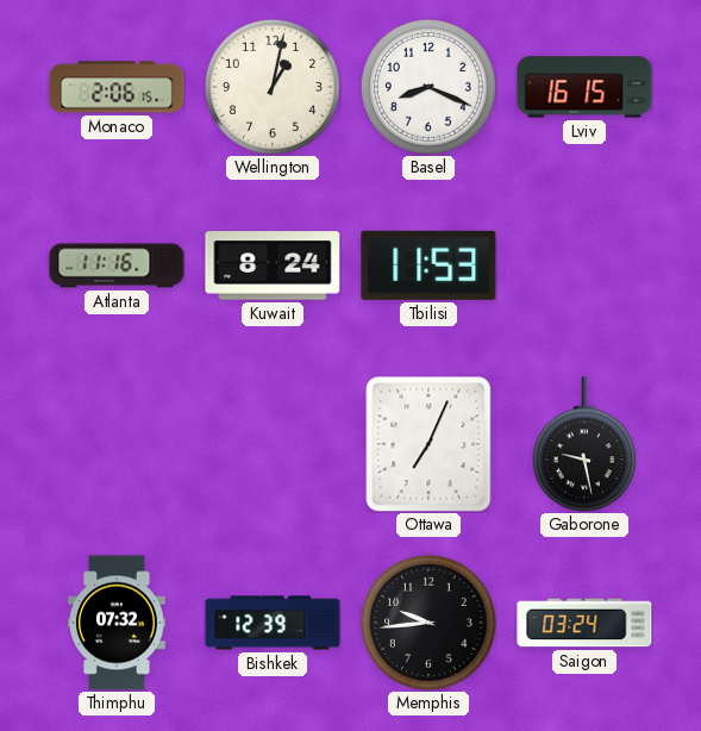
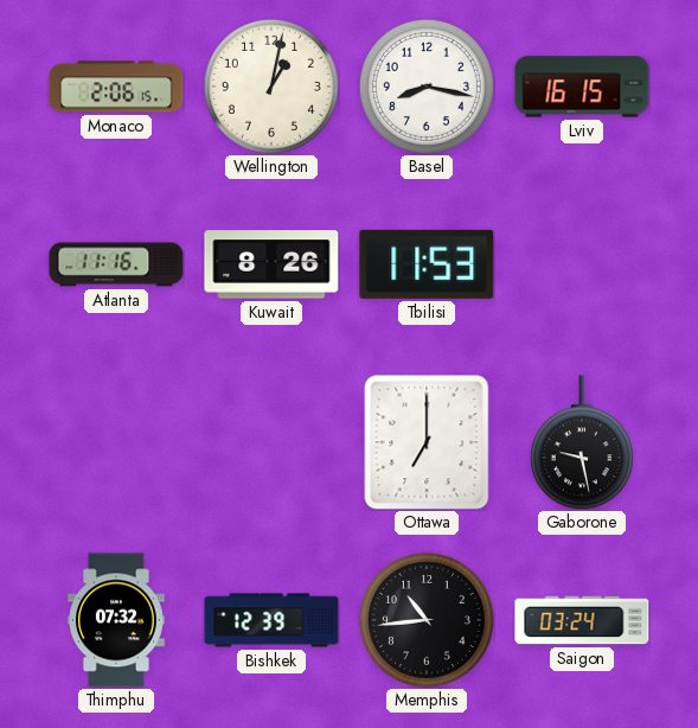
Basel: 8:19 -> 8:17 (427, 87)
Kuwait: 8:24 -> 8:26 (271, 264)
Ottawa: 7:04 -> 7:00 (427, 442)
Memphis: 9:44 -> 10:44 (427, 620)
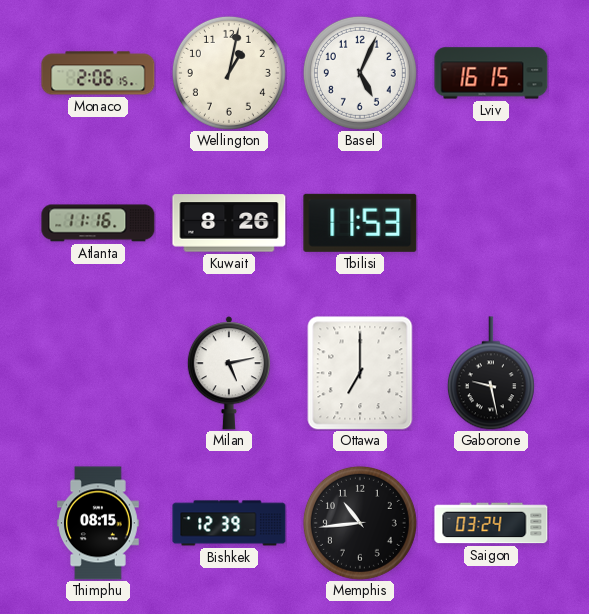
Basel: 8:17 -> 5:04 (360, 73)
Milan: none -> 5:13 (229, 373)
Thimphu: 07:32 -> 08:15 (99, 523)
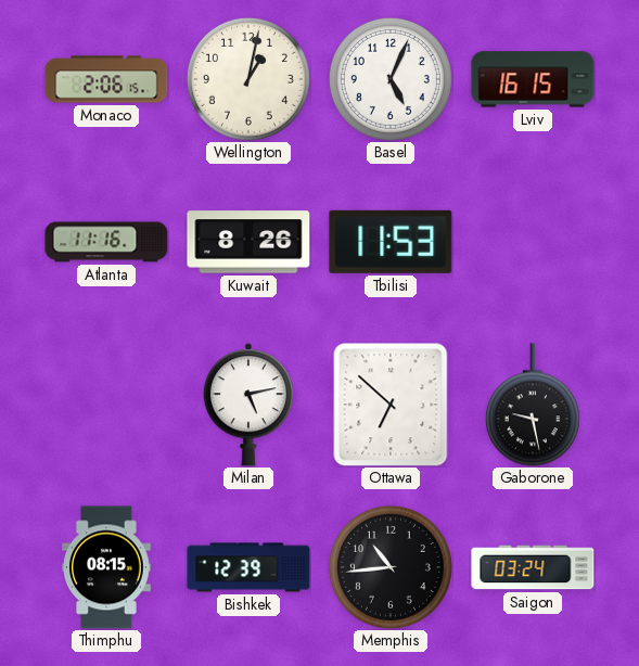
Ottawa: 7:00 -> 6:52 (391, 405)
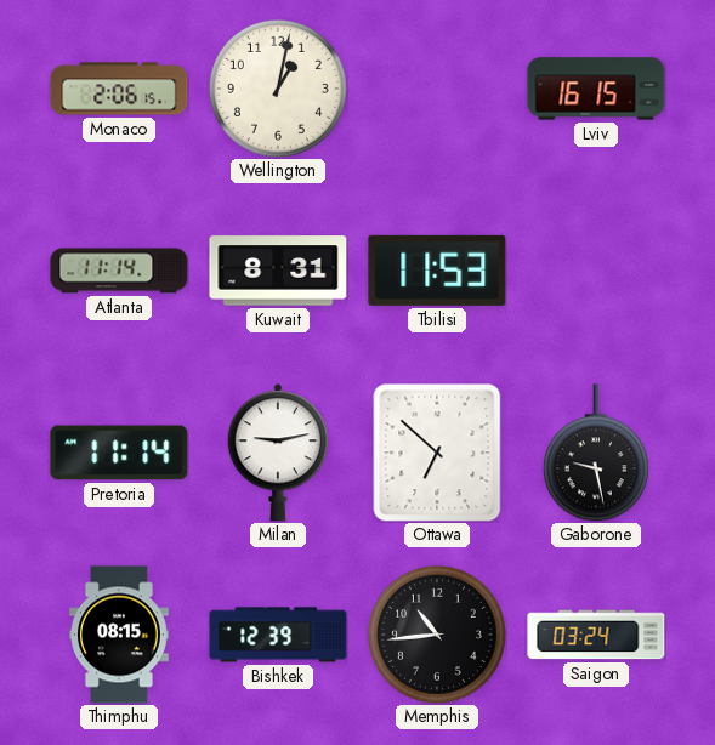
Basel: 5:04 -> none (391, 79)
Atlanta: 11:16 -> 11:14 (119, 271)
Kuwait: 8:26 -> 8:31 (278, 271)
Pretoria: none -> 11:14 (119, 453)
Milan: 5:13 -> 9:13 (278, 453)
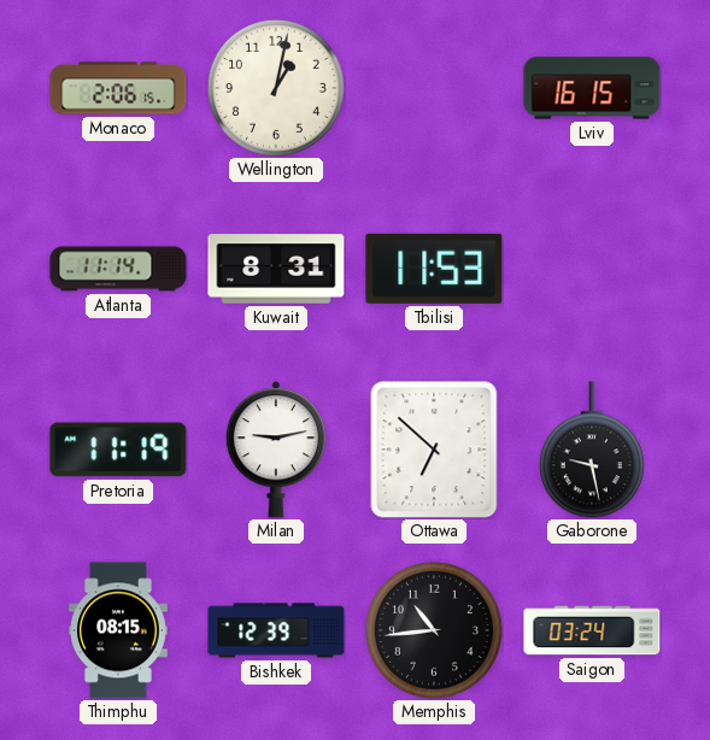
Pretoria: 11:14 -> 11:19 (118, 450)
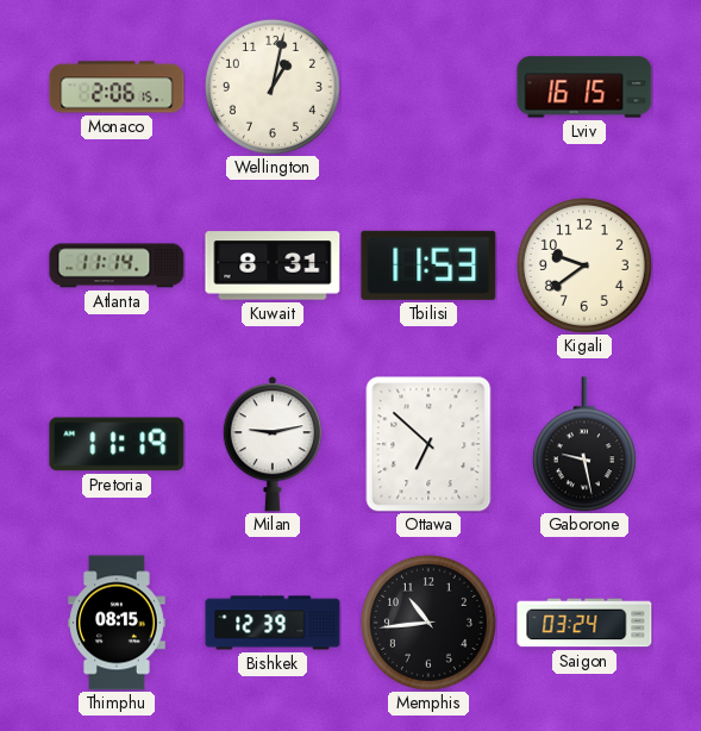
Kigali: none -> 9:39 (584, 265)
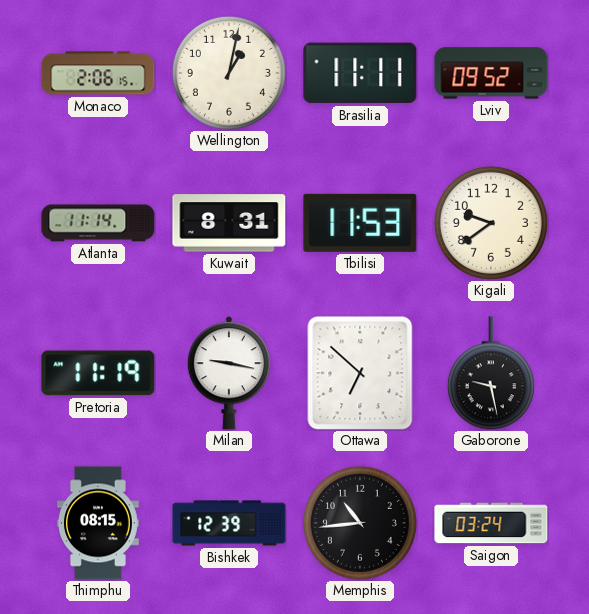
Brasilia: none -> 11:11 (360, 73)
Lviv: 16:15 -> 09:52 (491, 73)
Milan: 9:13 -> 9:17 (229, 373)
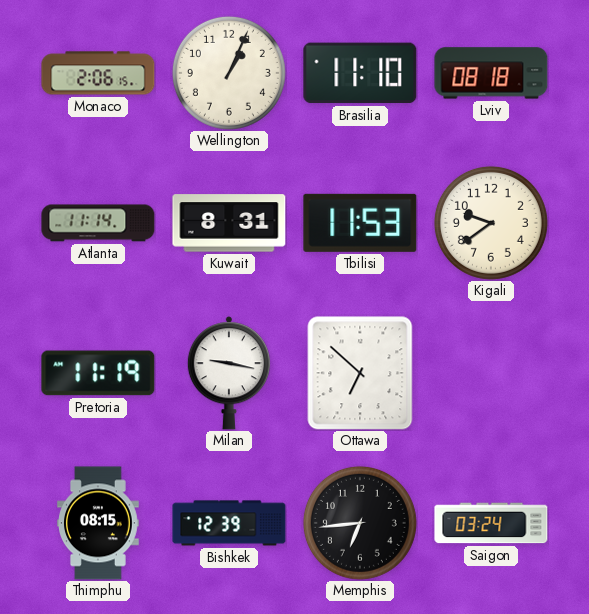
Wellington: 1:02 -> 1:04 (229, 73)
Brasilia: 11:11 -> 11:10 (360, 73)
Lviv: 09:52 -> 08:18 (491, 73)
Gaborone: 9:28 -> none (491, 373)
Memphis: 10:44 -> 6:44 (360, 523)
